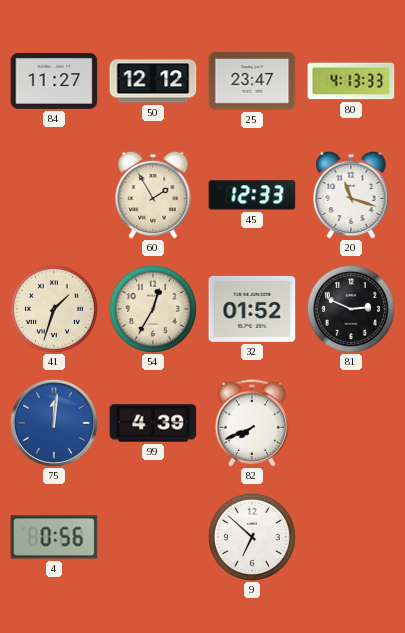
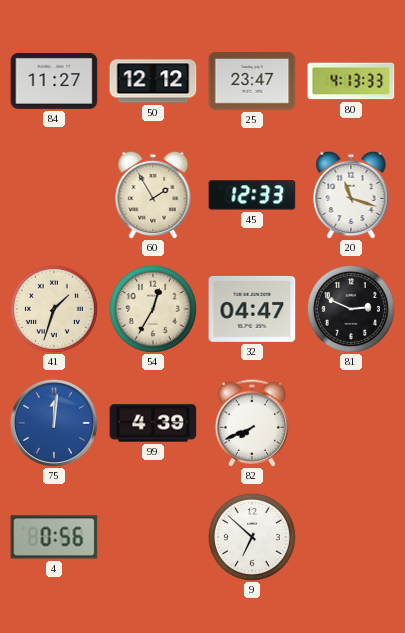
32: 01:52 -> 04:47 (252, 309)
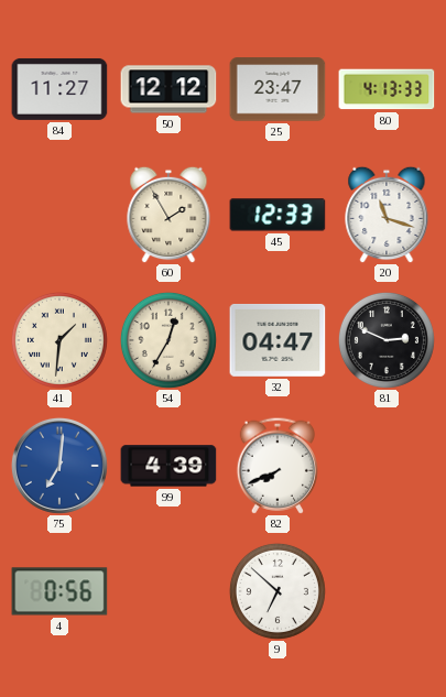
41: 1:33 -> 1:31 (59, 340)
75: 12:01 -> 7:01 (59, 466)
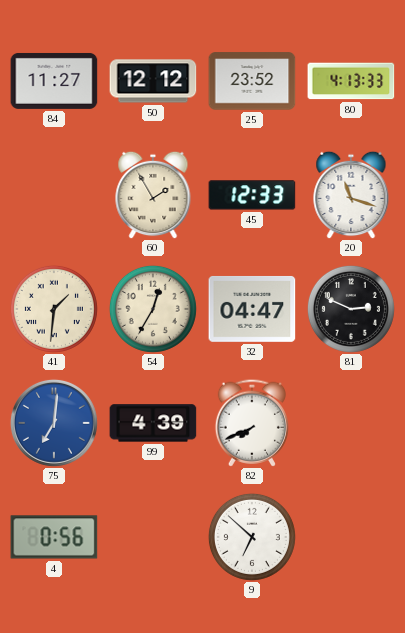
25: 23:47 -> 23:52 (252, 81)
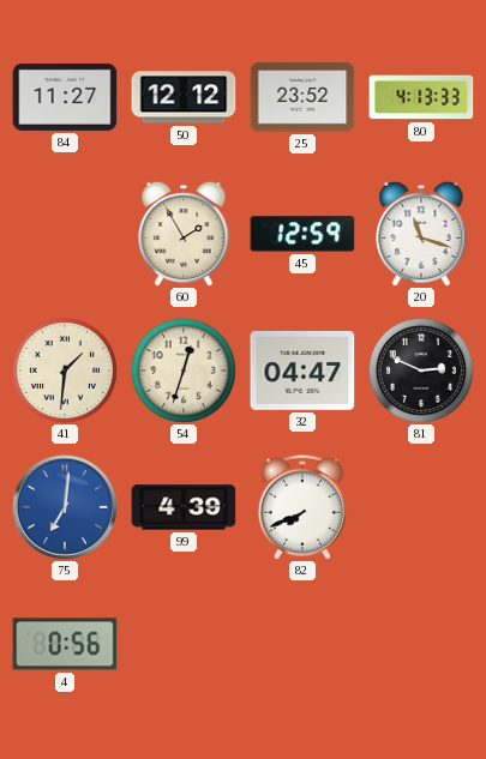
45: 12:33 -> 12:59 (302, 234)
54: 12:35 -> 12:33 (184, 371)
9: 6:52 -> none (252, 537)
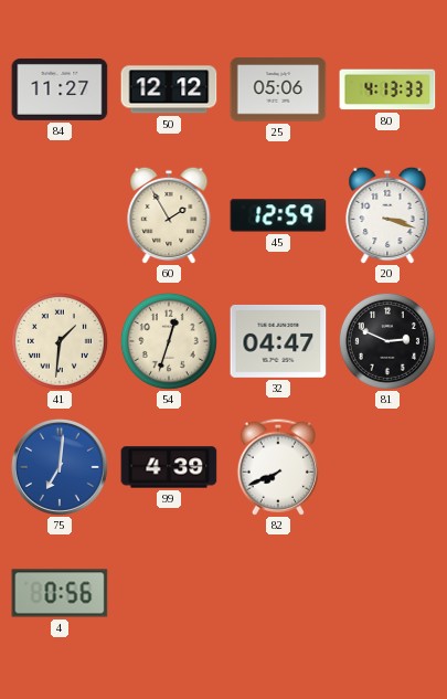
25: 23:52 -> 05:06 (278, 89)
20: 11:18 -> 3:18 (387, 215)
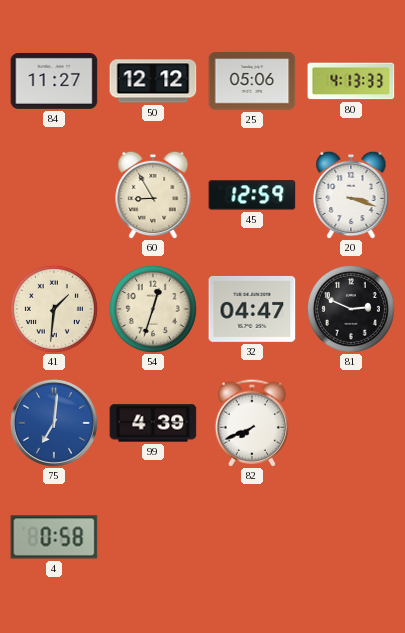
60: 1:55 -> 8:55 (153, 195)
4: 0:56 -> 0:58 (54, 537)
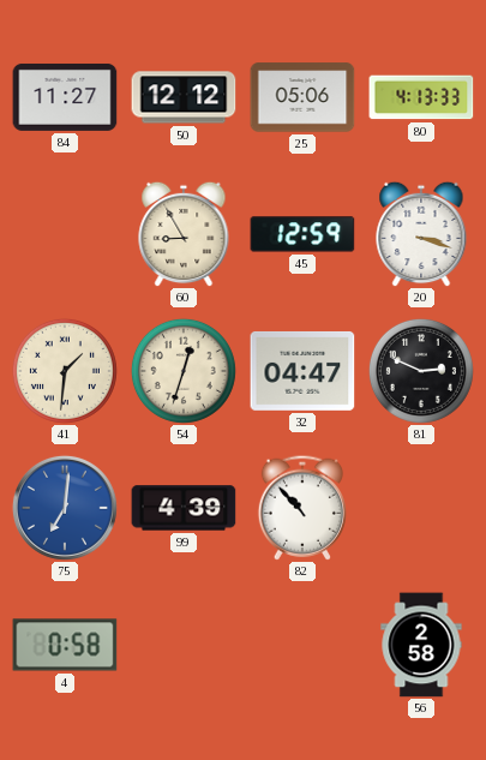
82: 7:41 -> 10:53 (302, 508)
56: none -> 2:58 (421, 645)
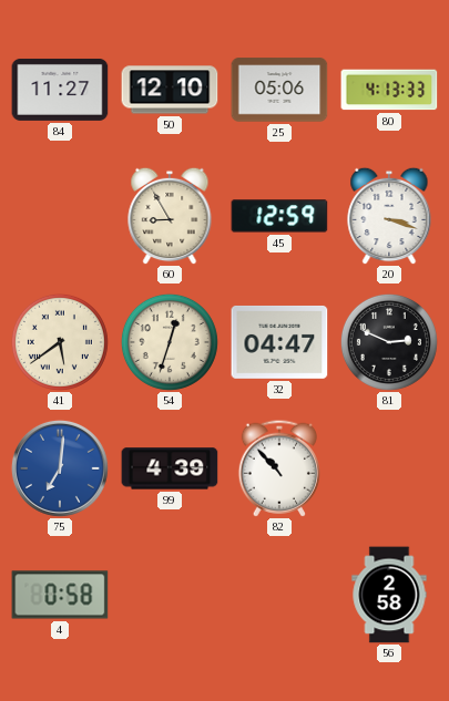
50: 12:12 -> 12:10 (170, 90)
41: 1:31 -> 5:39 (60, 342)
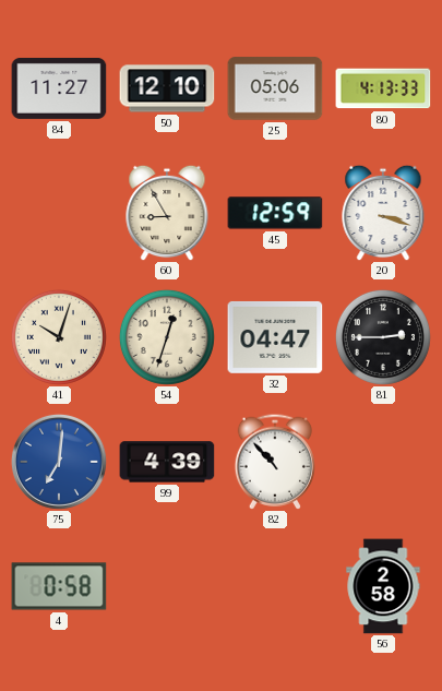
41: 5:39 -> 10:03 (59, 337)
81: 2:49 -> 2:45 (383, 337)
